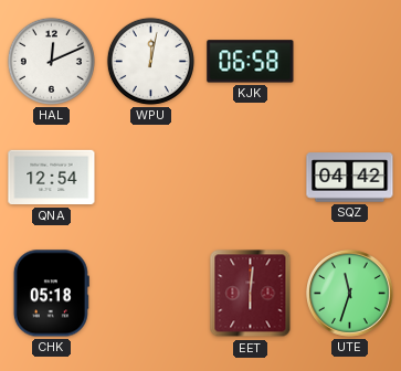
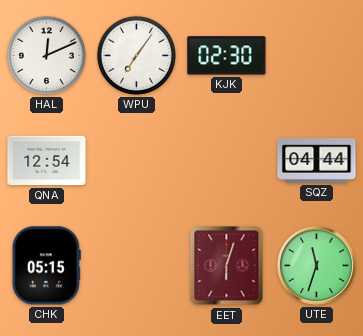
WPU: 12:02 -> 7:06 (136, 55)
KJK: 06:58 -> 02:30 (227, 56)
SQZ: 04:42 -> 04:44 (317, 161)
CHK: 05:18 -> 05:15 (46, 266)
EET: 6:01 -> 6:03 (227, 266)
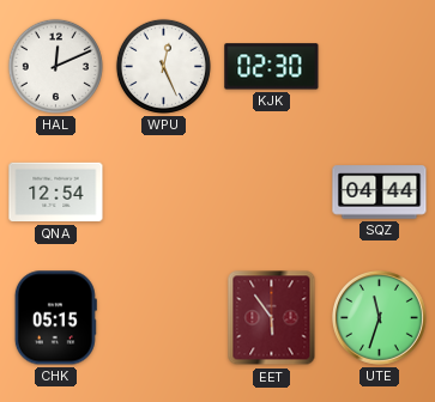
WPU: 7:06 -> 12:26 (163, 66)
EET: 6:03 -> 5:54 (272, 318)
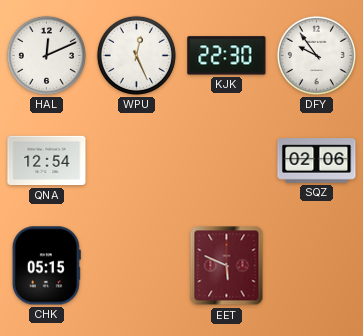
KJK: 02:30 -> 22:30 (227, 56)
DFY: none -> 9:54 (316, 55)
SQZ: 04:44 -> 02:06 (317, 161)
EET: 5:54 -> 5:49 (227, 266)
UTE: 11:33 -> none (380, 318)
